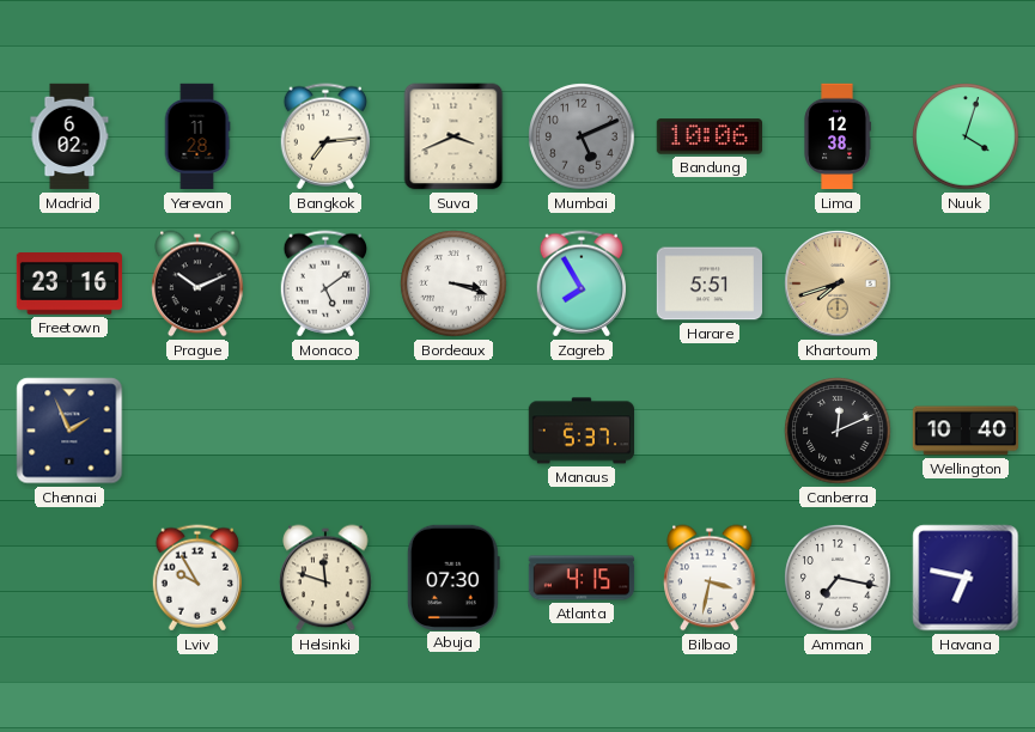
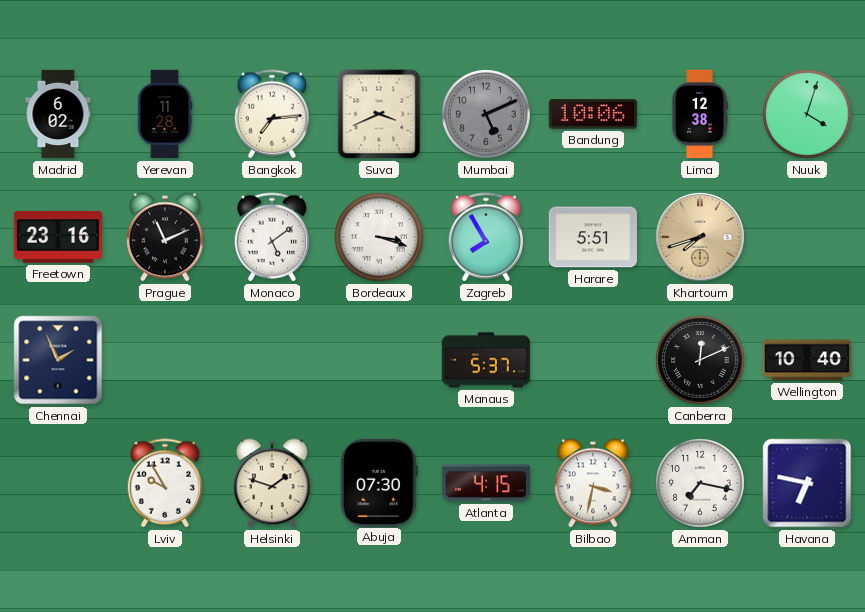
Prague: 10:11 -> 11:11 (165, 237)
Helsinki: 11:48 -> 1:48 (272, 483)
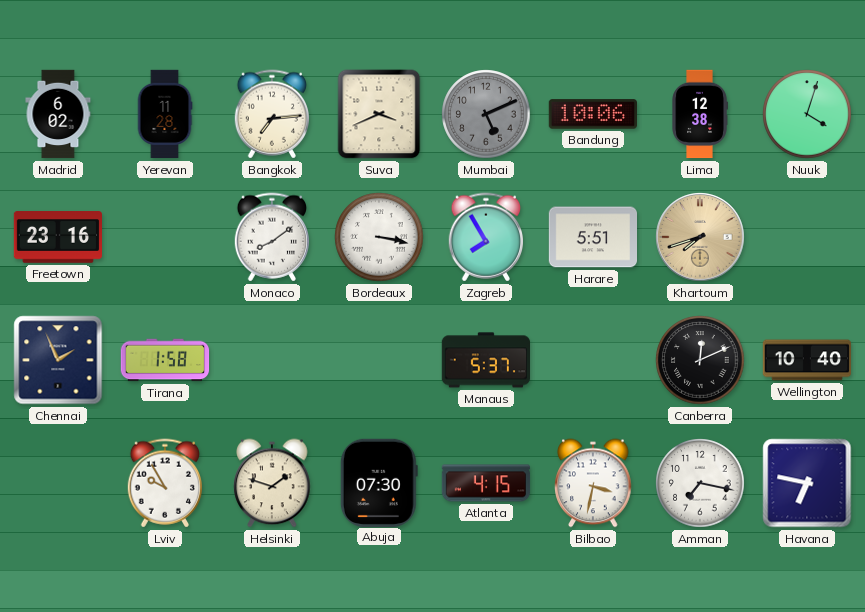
Prague: 11:11 -> none (165, 237)
Monaco: 5:09 -> 8:09 (271, 237)
Bordeaux: 3:18 -> 3:17 (379, 237)
Tirana: none -> 1:58 (165, 360)
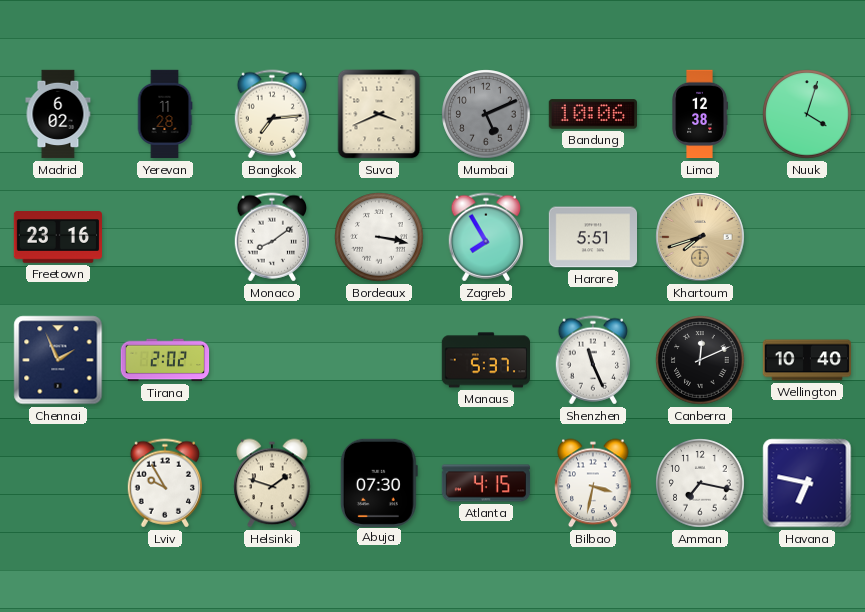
Tirana: 1:58 -> 2:02 (165, 360)
Shenzhen: none -> 11:26 (592, 360)
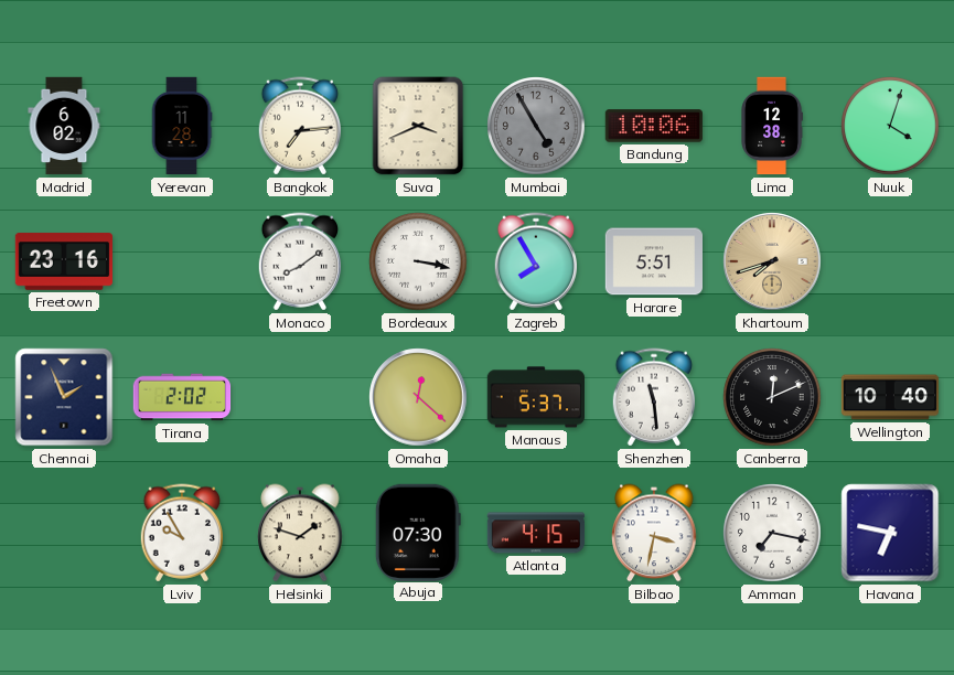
Mumbai: 5:11 -> 4:55 (536, 126)
Omaha: none -> 12:22 (418, 397)
Shenzhen: 11:26 -> 11:29 (653, 397)
